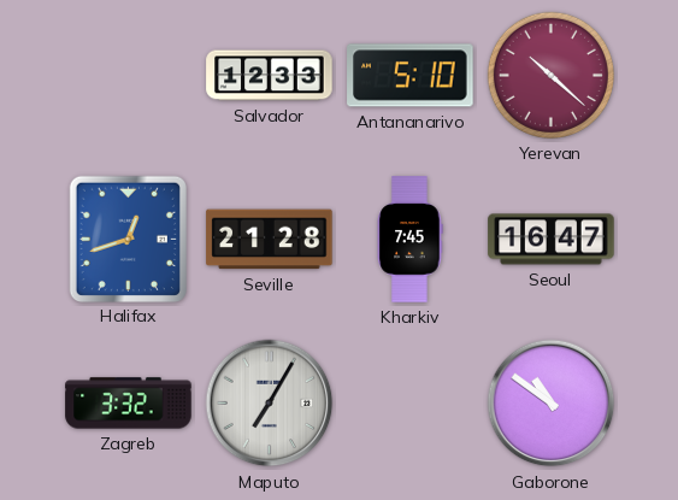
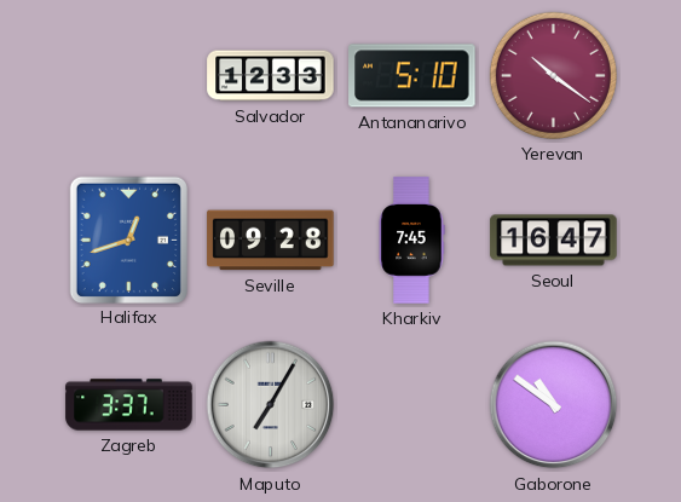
Yerevan: 10:22 -> 10:21 (553, 75)
Seville: 21:28 -> 09:28 (271, 241)
Zagreb: 3:32 -> 3:37 (129, 405)
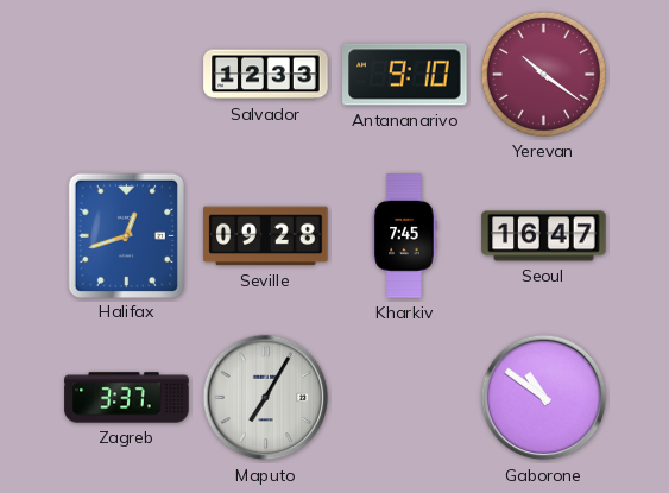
Antananarivo: 5:10 -> 9:10 (405, 75)
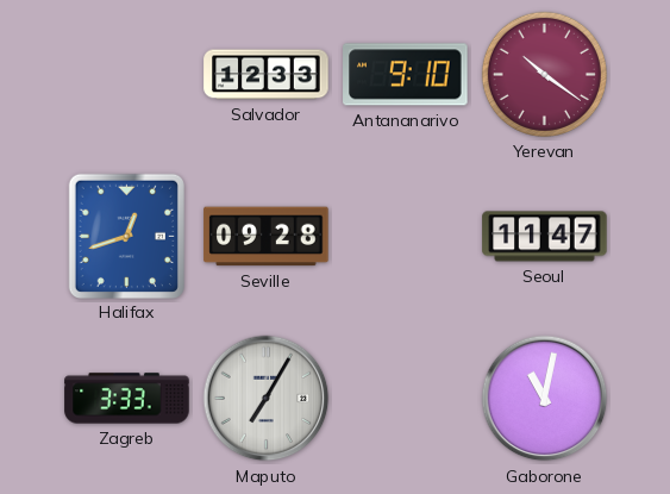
Kharkiv: 7:45 -> none (404, 236)
Seoul: 16:47 -> 11:47 (545, 237)
Zagreb: 3:37 -> 3:33 (127, 399)
Gaborone: 10:51 -> 11:02 (545, 399)
